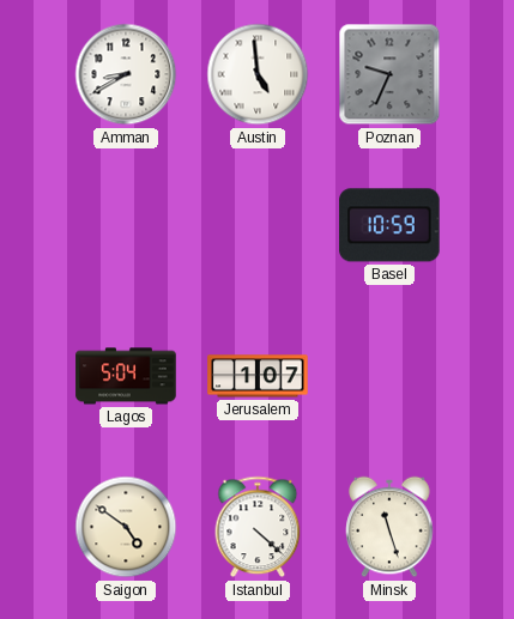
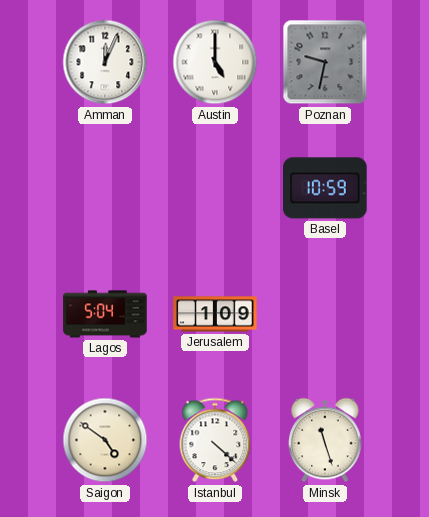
Amman: 8:40 -> 12:04 (105, 62)
Austin: 4:59 -> 5:00 (215, 62)
Poznan: 9:34 -> 9:32 (325, 62)
Jerusalem: 1:07 -> 1:09 (215, 314)
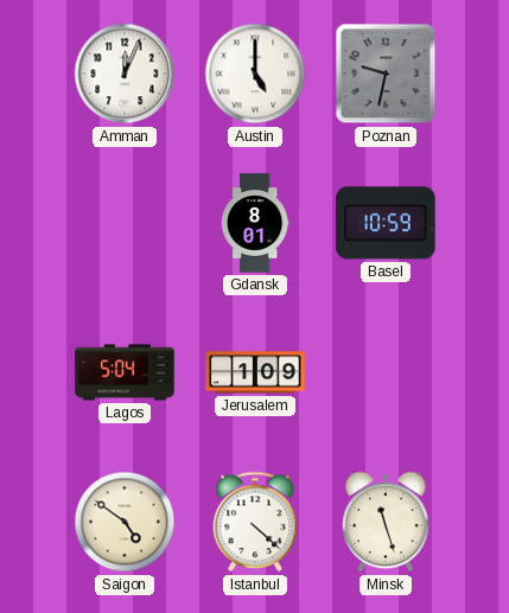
Gdansk: none -> 8:01 (255, 223)
